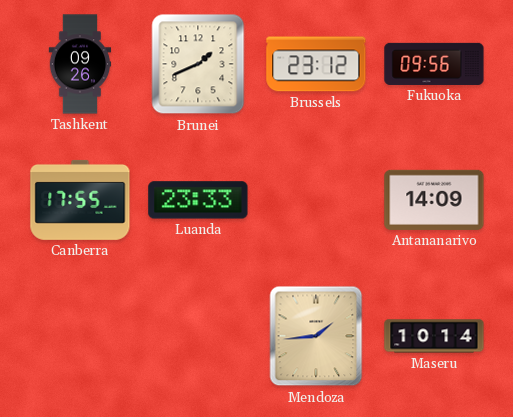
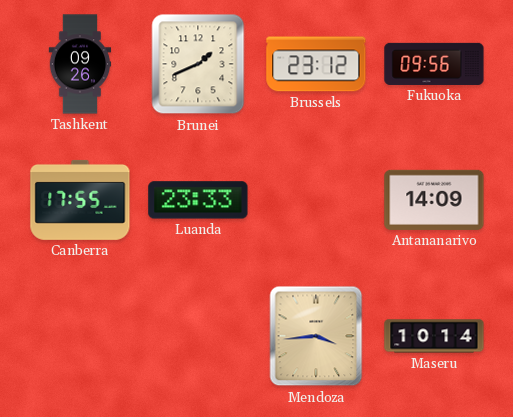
Mendoza: 1:44 -> 3:44 (316, 336)
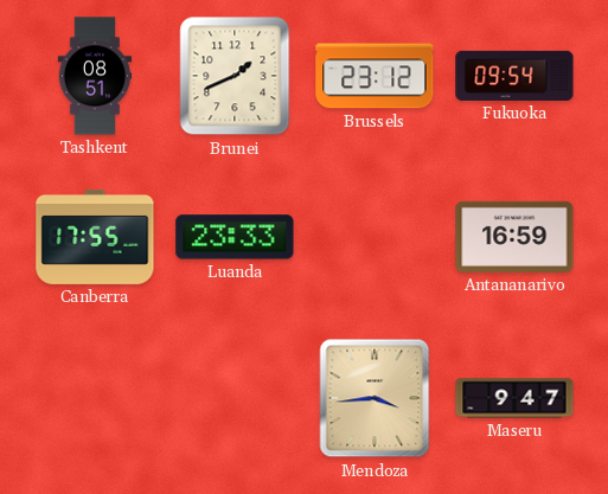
Tashkent: 09:26 -> 08:51 (95, 76)
Fukuoka: 09:56 -> 09:54 (514, 76)
Antananarivo: 14:09 -> 16:59 (514, 237)
Maseru: 10:14 -> 9:47 (514, 398)
